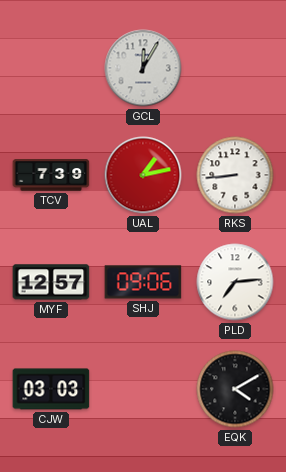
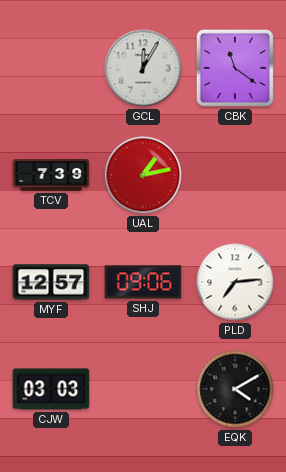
CBK: none -> 11:21 (235, 68)
RKS: 8:44 -> none (235, 175)
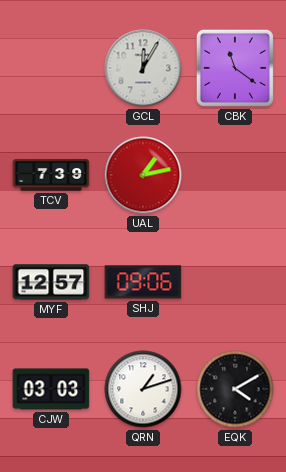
PLD: 7:14 -> none (235, 282)
QRN: none -> 1:12 (143, 389)
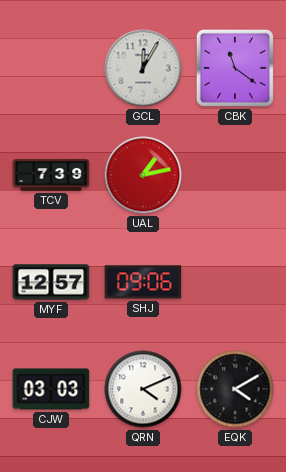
QRN: 1:12 -> 4:11 (143, 389)
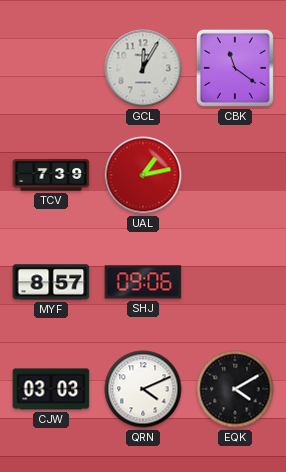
MYF: 12:57 -> 8:57 (51, 282)
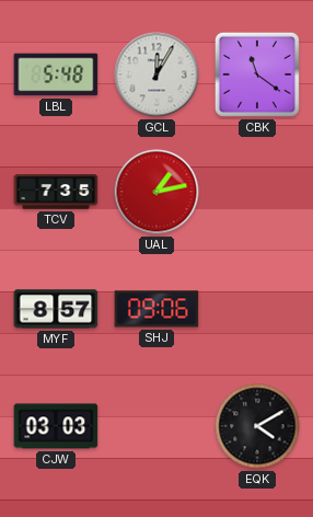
LBL: none -> 5:48 (56, 74)
TCV: 7:39 -> 7:35 (56, 192)
QRN: 4:11 -> none (143, 389)
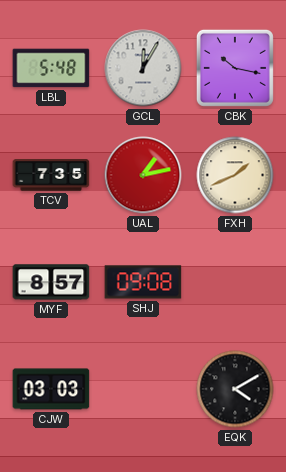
CBK: 11:21 -> 10:17 (235, 68)
FXH: none -> 1:41 (235, 175)
SHJ: 09:06 -> 09:08 (143, 282)
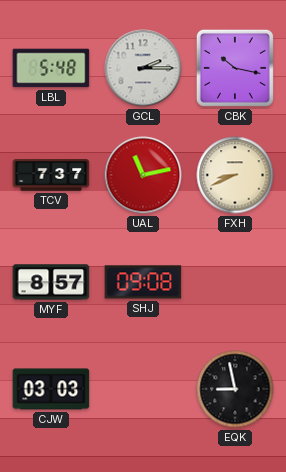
GCL: 12:05 -> 2:15 (143, 68)
TCV: 7:35 -> 7:37 (51, 175)
UAL: 1:13 -> 11:13 (143, 175)
FXH: 1:41 -> 8:41 (235, 175)
EQK: 4:10 -> 8:58 (235, 389)
